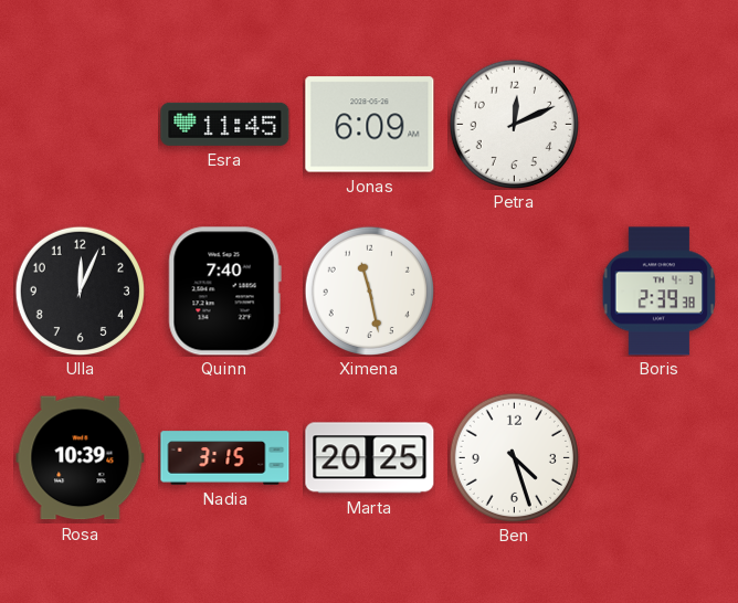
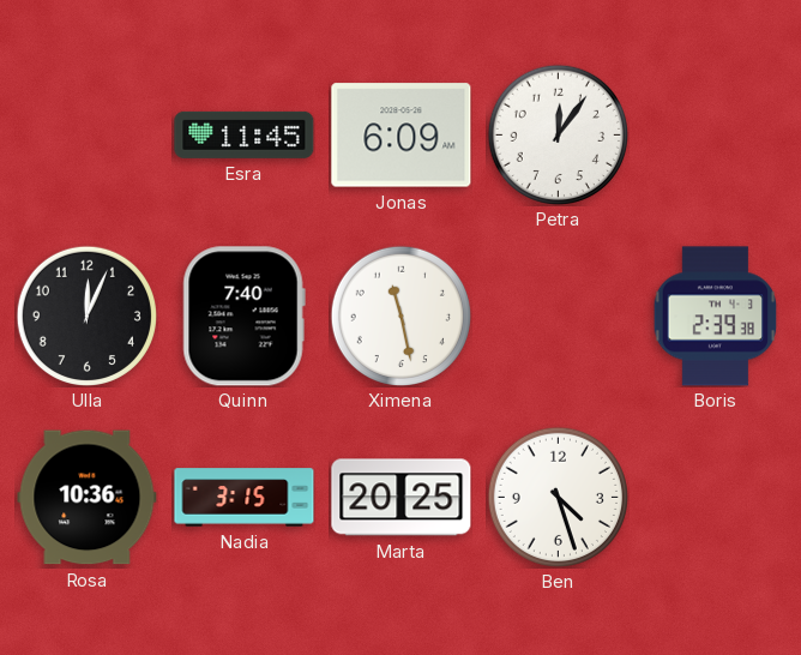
Petra: 12:11 -> 12:06 (558, 134)
Rosa: 10:39 -> 10:36 (88, 498)
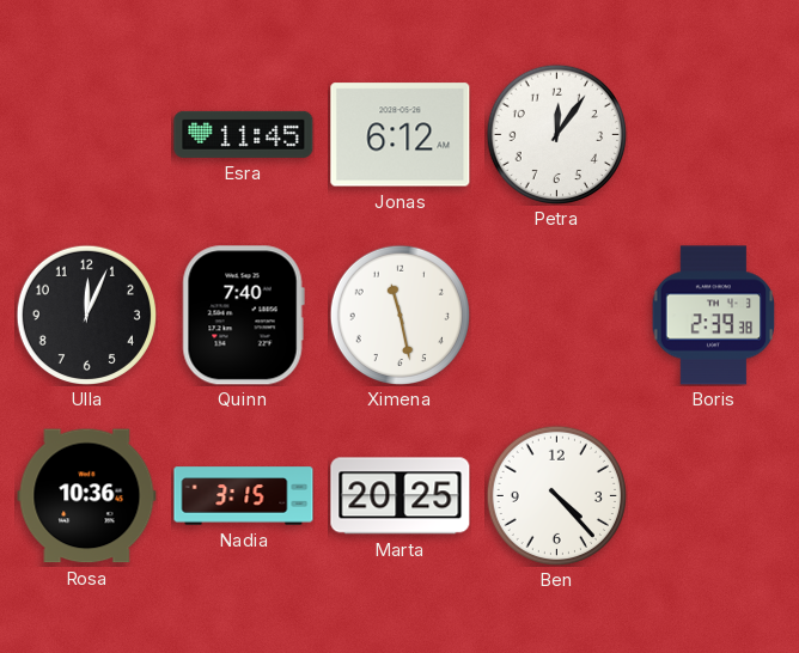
Jonas: 6:09 -> 6:12 (401, 135)
Ben: 4:27 -> 4:23 (556, 495)
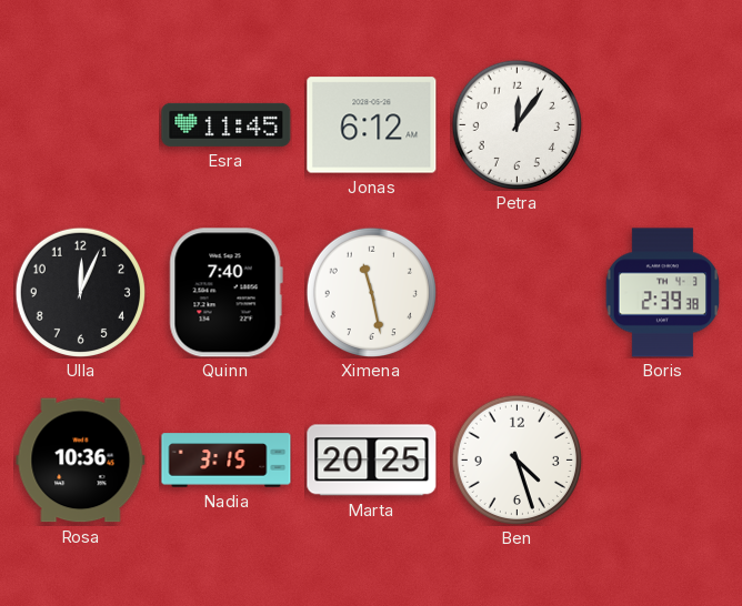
Ben: 4:23 -> 4:27 (517, 459)
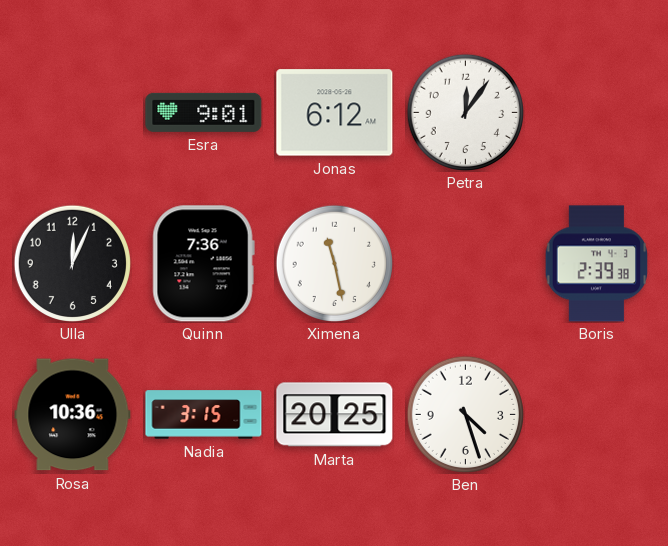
Esra: 11:45 -> 9:01 (204, 112)
Quinn: 7:40 -> 7:36 (203, 264)
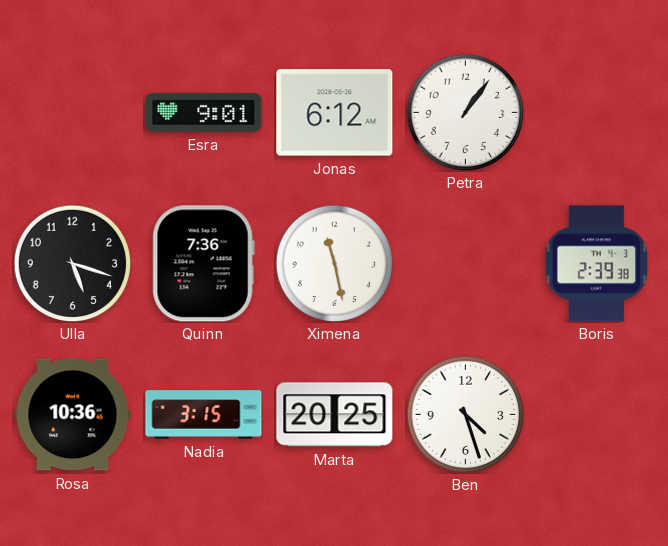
Petra: 12:06 -> 1:06 (465, 112)
Ulla: 12:04 -> 5:18 (72, 263)
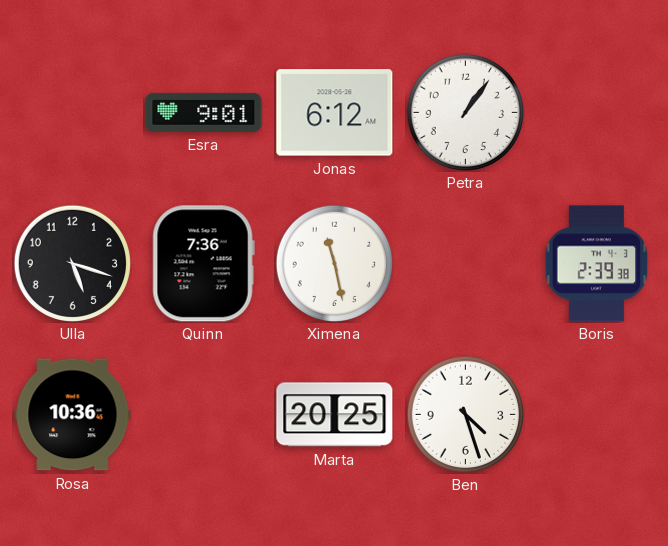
Nadia: 3:15 -> none (204, 415)
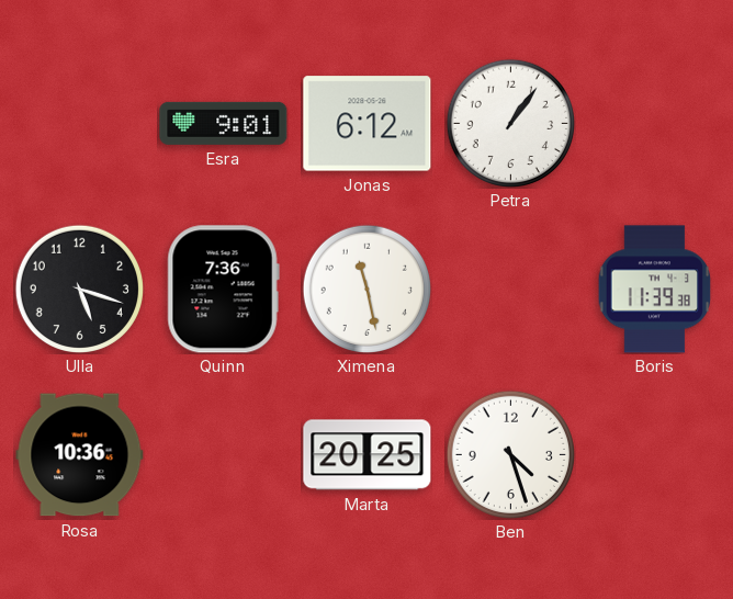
Boris: 2:39 -> 11:39 (655, 290)
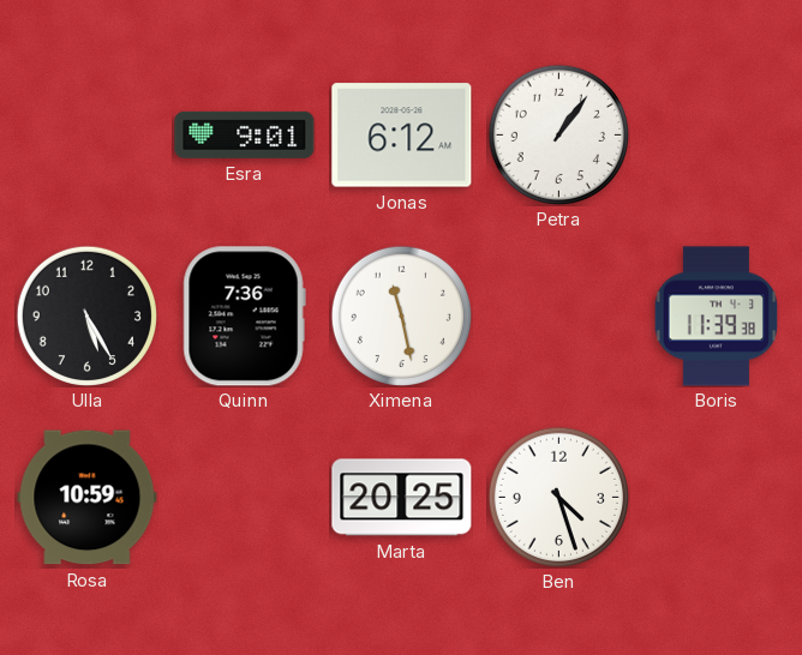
Ulla: 5:18 -> 5:25 (86, 316)
Rosa: 10:36 -> 10:59 (88, 498)
